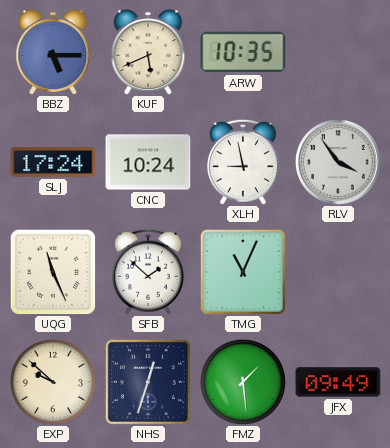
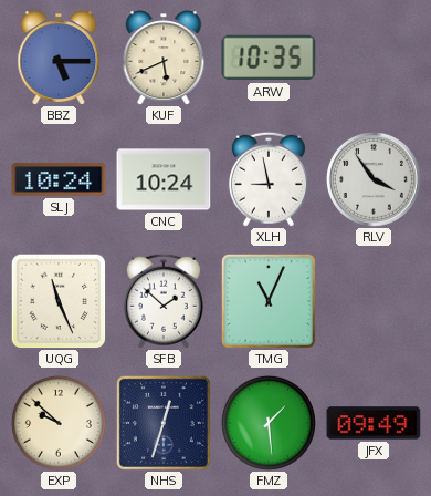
SLJ: 17:24 -> 10:24 (59, 179)
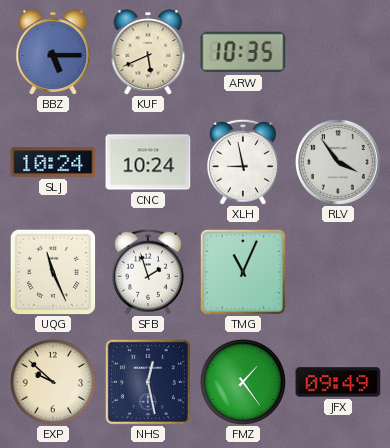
SFB: 1:52 -> 1:57 (148, 272)
NHS: 12:33 -> 12:28 (148, 382)
FMZ: 1:29 -> 1:24 (243, 382)
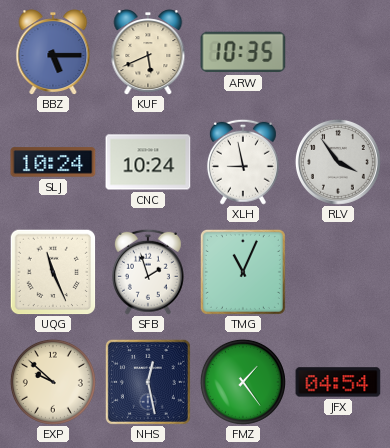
JFX: 09:49 -> 04:54 (338, 382)
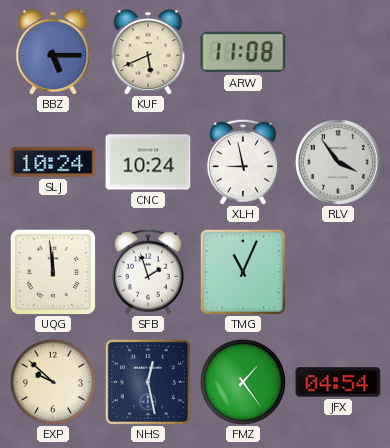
ARW: 10:35 -> 11:08 (243, 52)
UQG: 11:26 -> 11:59 (53, 272)
